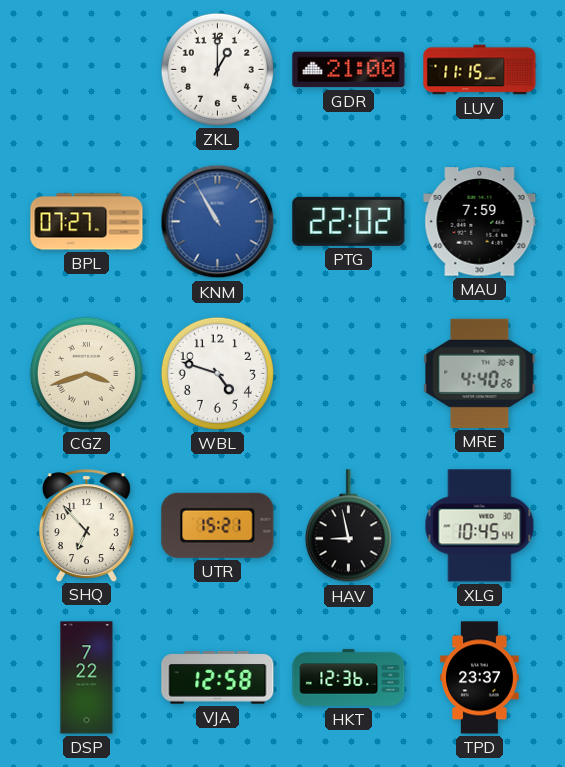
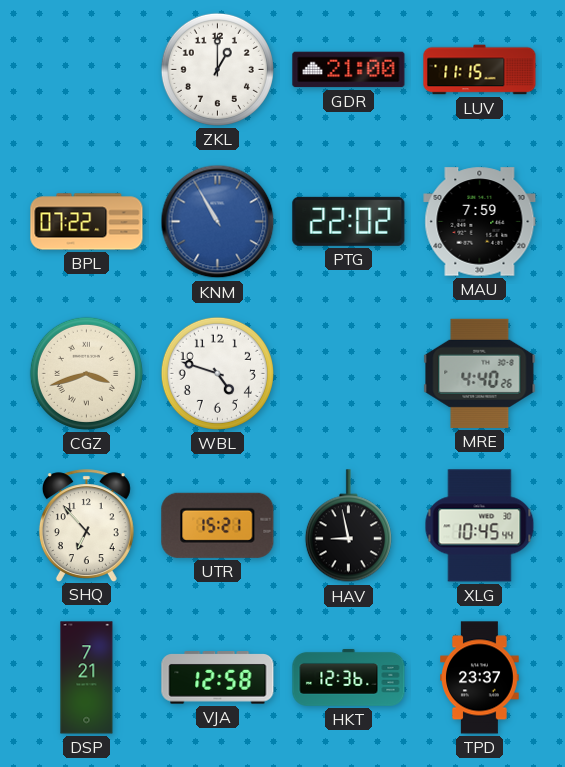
BPL: 07:27 -> 07:22 (87, 222)
DSP: 7:22 -> 7:21 (87, 678)
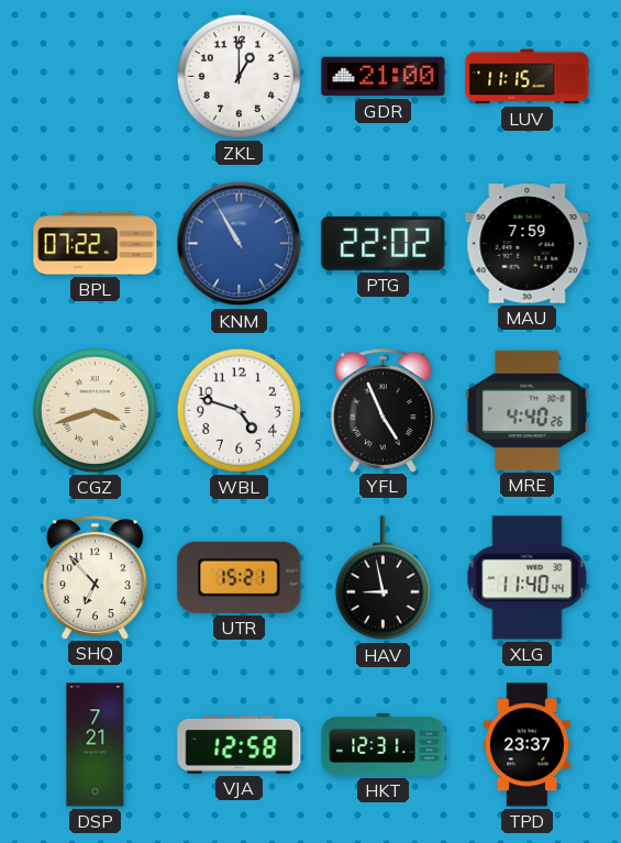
YFL: none -> 4:56 (382, 410)
XLG: 10:45 -> 11:40 (528, 578)
HKT: 12:36 -> 12:31 (384, 744)
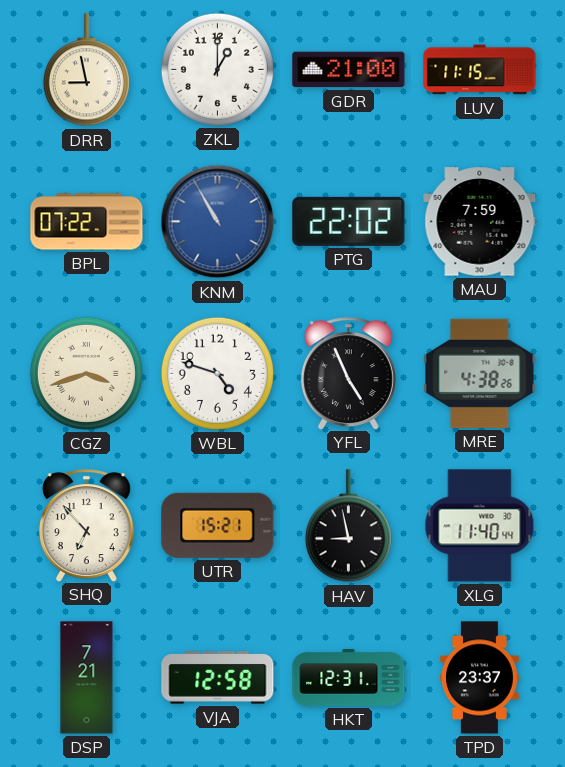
DRR: none -> 8:58 (86, 70)
MRE: 4:40 -> 4:38 (480, 373)
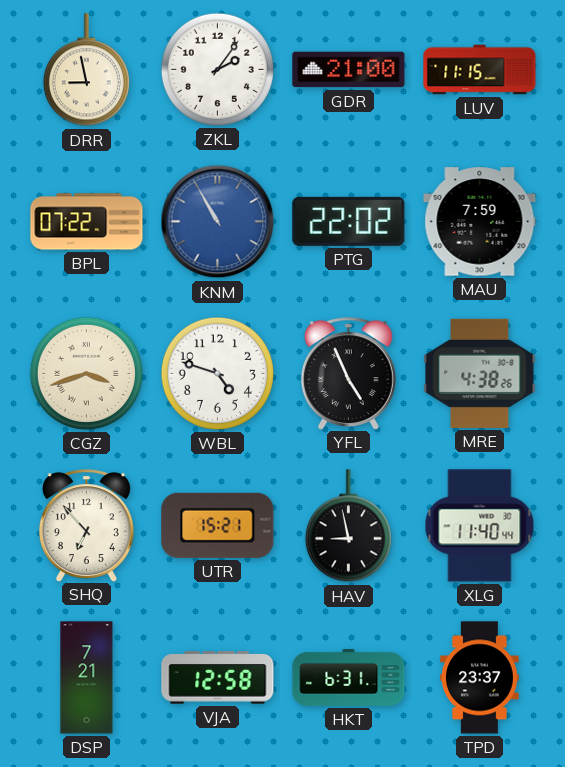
ZKL: 1:00 -> 2:06 (217, 69)
HKT: 12:31 -> 6:31 (349, 677)
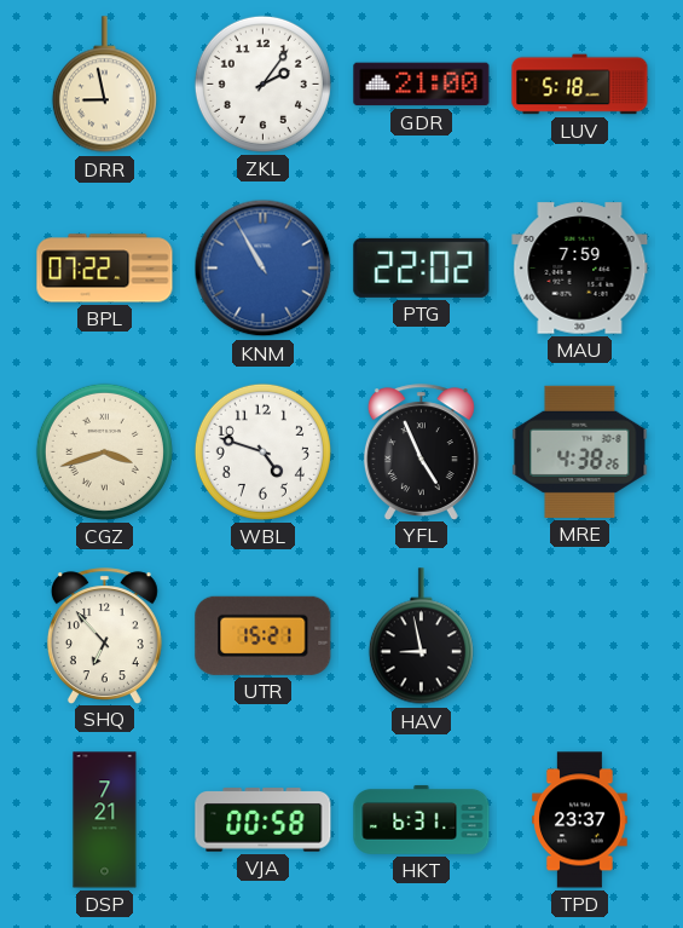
LUV: 11:15 -> 5:18 (580, 85)
XLG: 11:40 -> none (480, 526)
VJA: 12:58 -> 00:58 (264, 820)
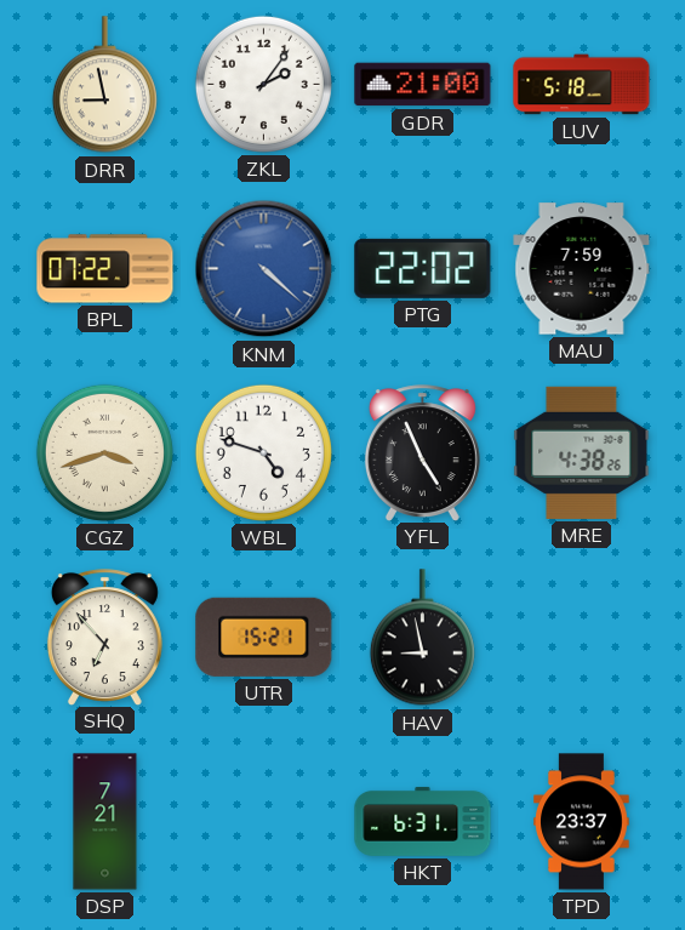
KNM: 10:55 -> 4:22 (264, 269)
VJA: 00:58 -> none (264, 820)
